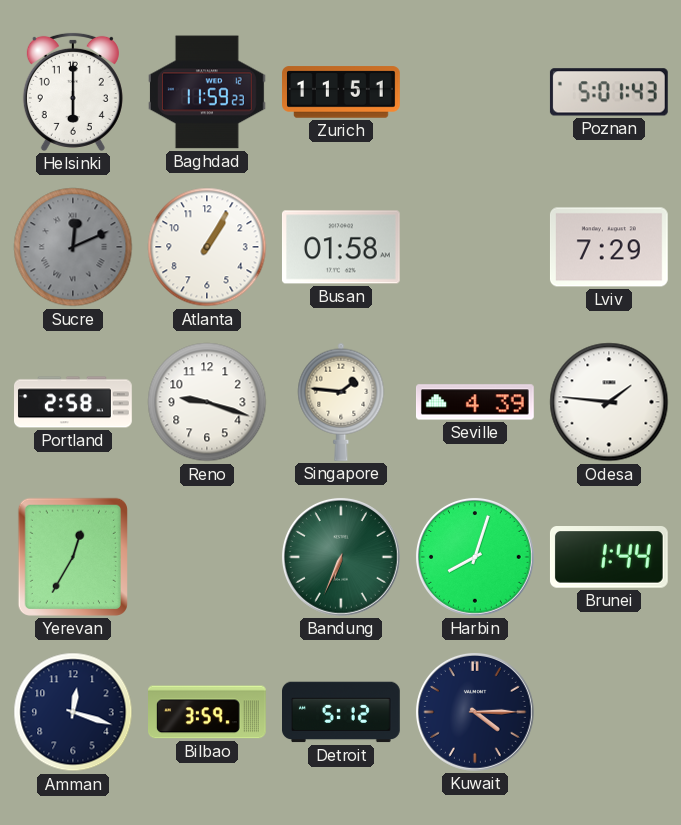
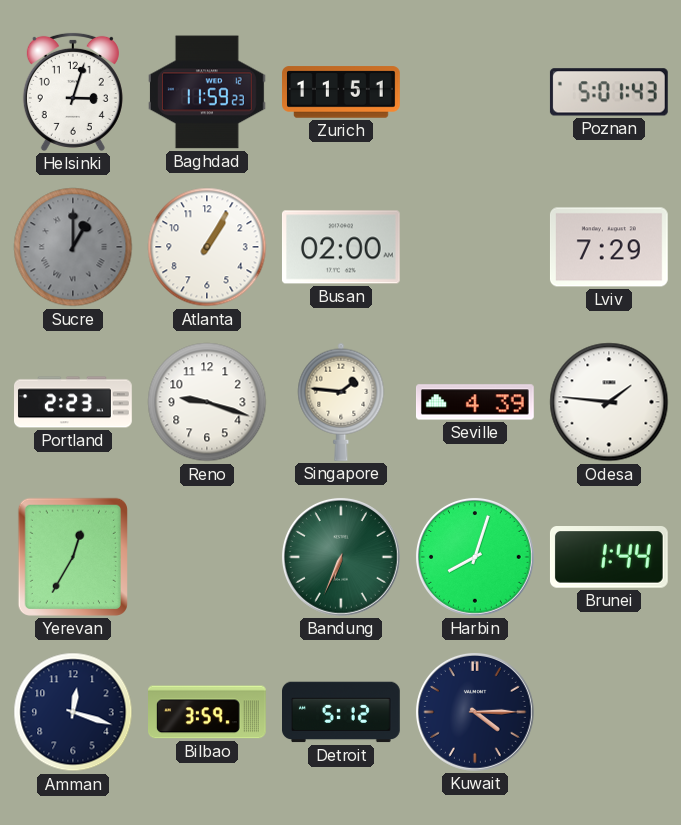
Helsinki: 6:00 -> 3:03 (73, 92)
Sucre: 12:11 -> 1:00 (73, 247)
Busan: 01:58 -> 02:00 (341, 247)
Portland: 2:58 -> 2:23 (74, 402)
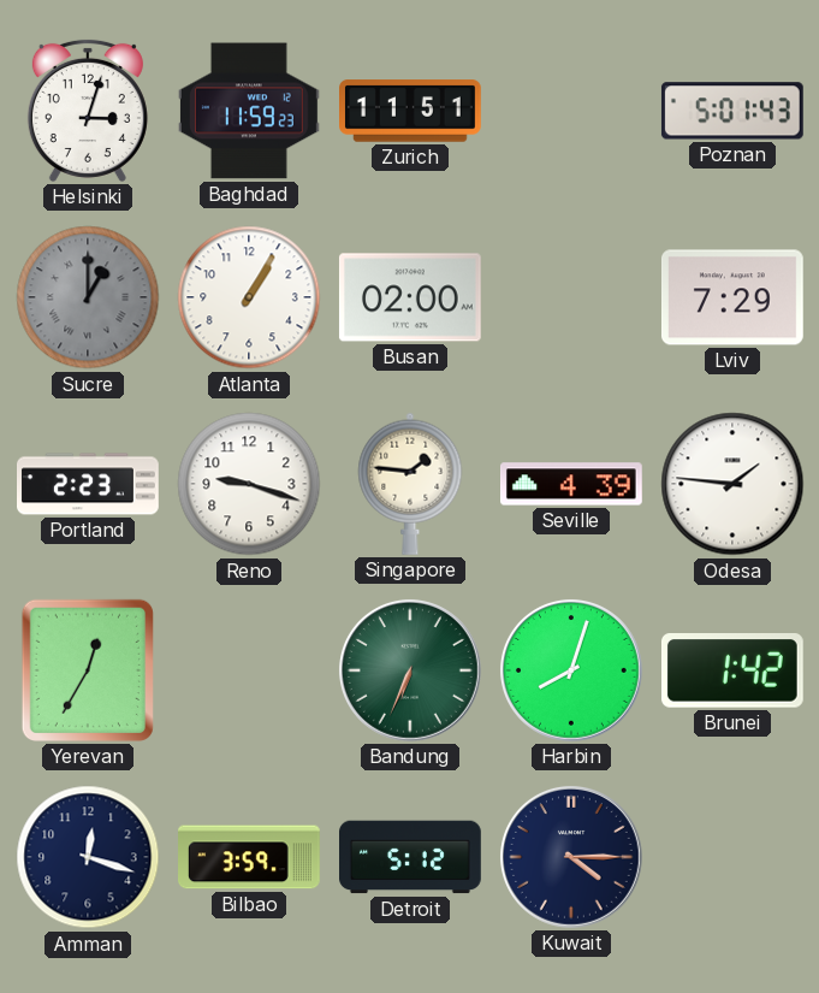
Brunei: 1:44 -> 1:42 (732, 672)
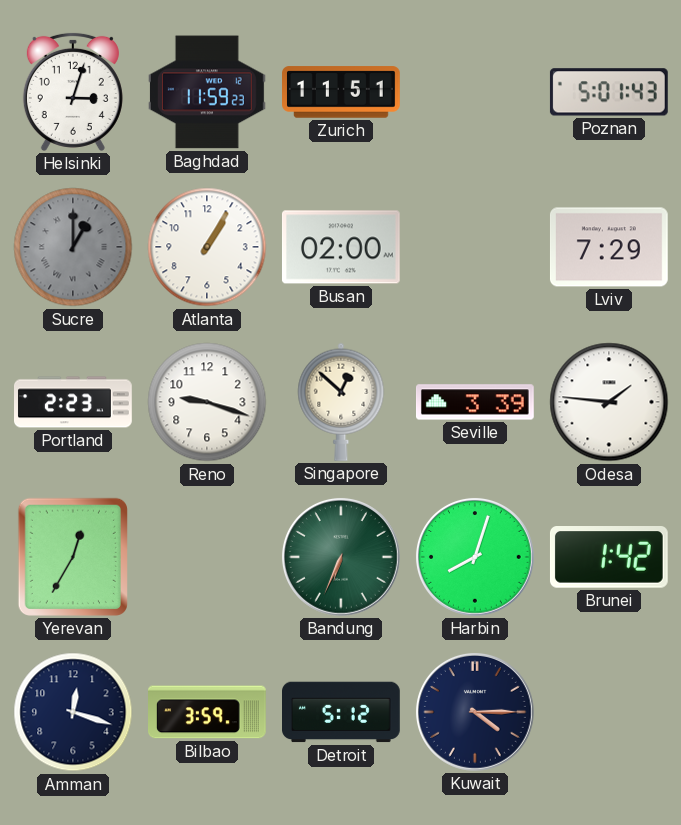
Singapore: 1:46 -> 12:52 (341, 402)
Seville: 4:39 -> 3:39 (476, 402)
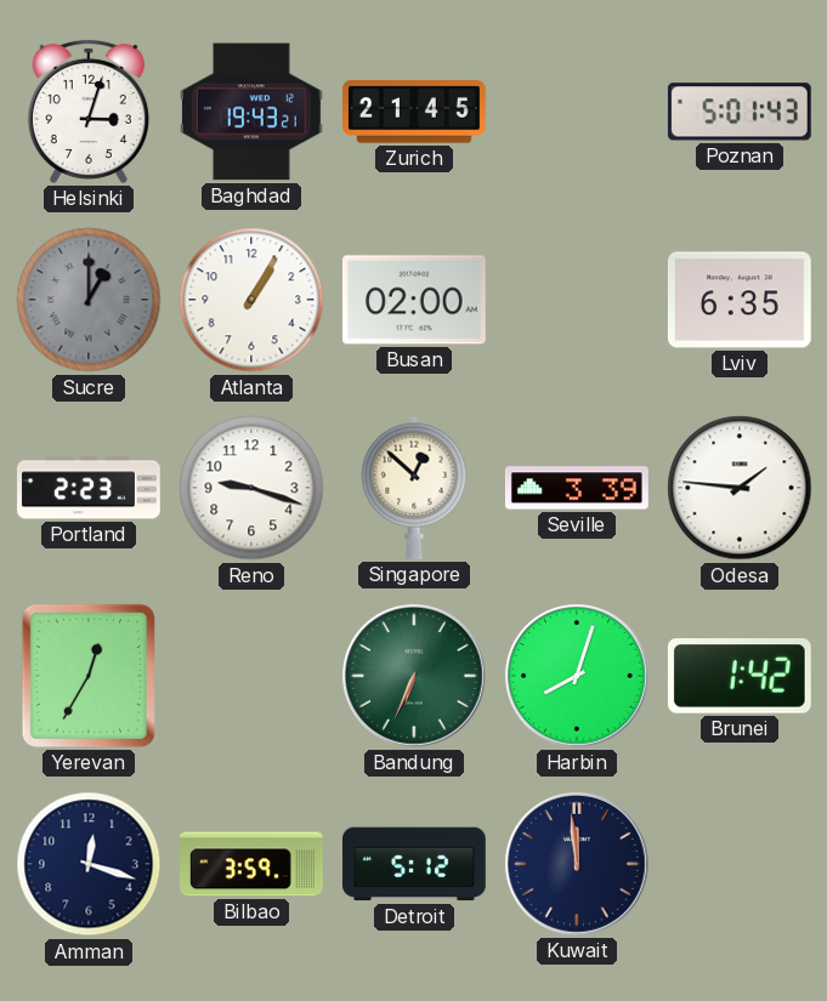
Baghdad: 11:59 -> 19:43 (251, 112)
Zurich: 11:51 -> 21:45 (415, 112)
Lviv: 7:29 -> 6:35 (740, 300)
Kuwait: 4:15 -> 11:59 (577, 864)
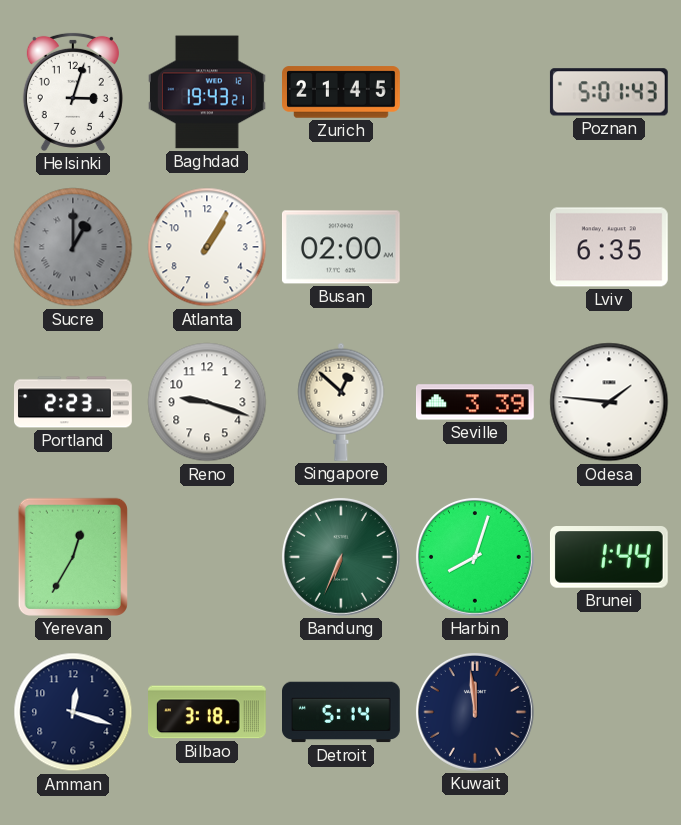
Brunei: 1:42 -> 1:44 (609, 558)
Bilbao: 3:59 -> 3:18 (208, 712)
Detroit: 5:12 -> 5:14 (342, 712)
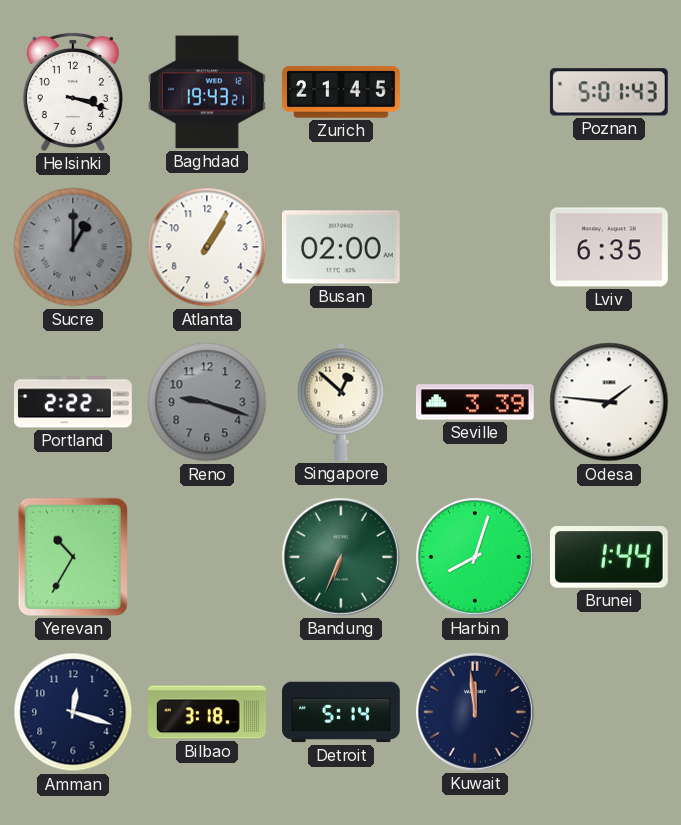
Helsinki: 3:03 -> 3:18 (73, 92)
Portland: 2:23 -> 2:22 (74, 402)
Reno dial: white -> grey (207, 402)
Yerevan: 12:35 -> 10:35 (73, 557)
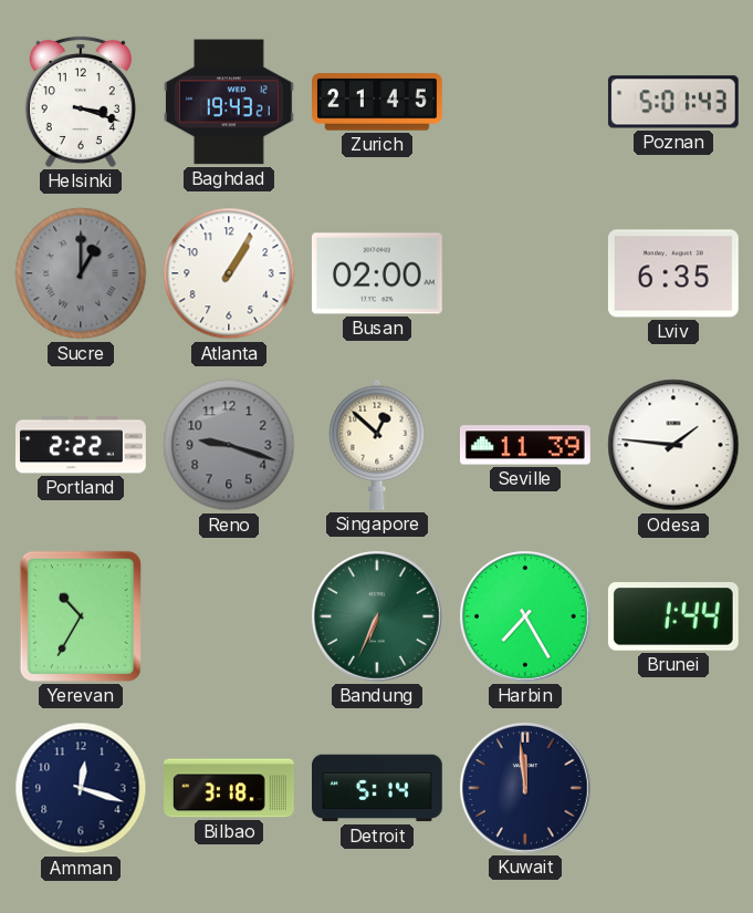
Seville: 3:39 -> 11:39 (526, 445)
Harbin: 8:03 -> 7:25 (525, 616)
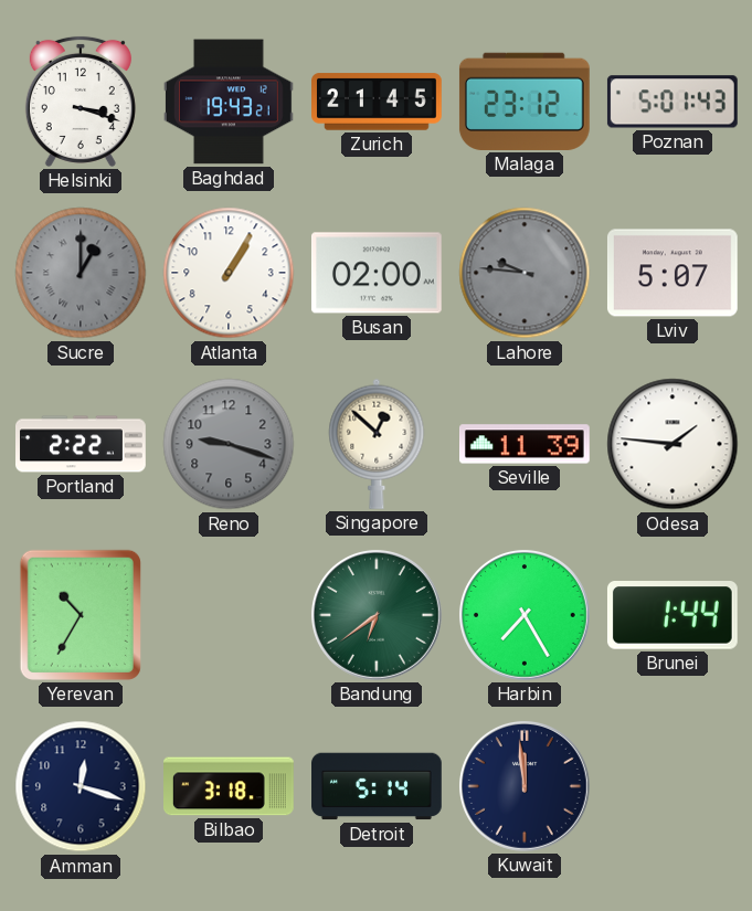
Malaga: none -> 23:12 (525, 102)
Lahore: none -> 9:46 (525, 273)
Lviv: 6:35 -> 5:07 (672, 273)
Bandung: 6:34 -> 6:39 (377, 615)
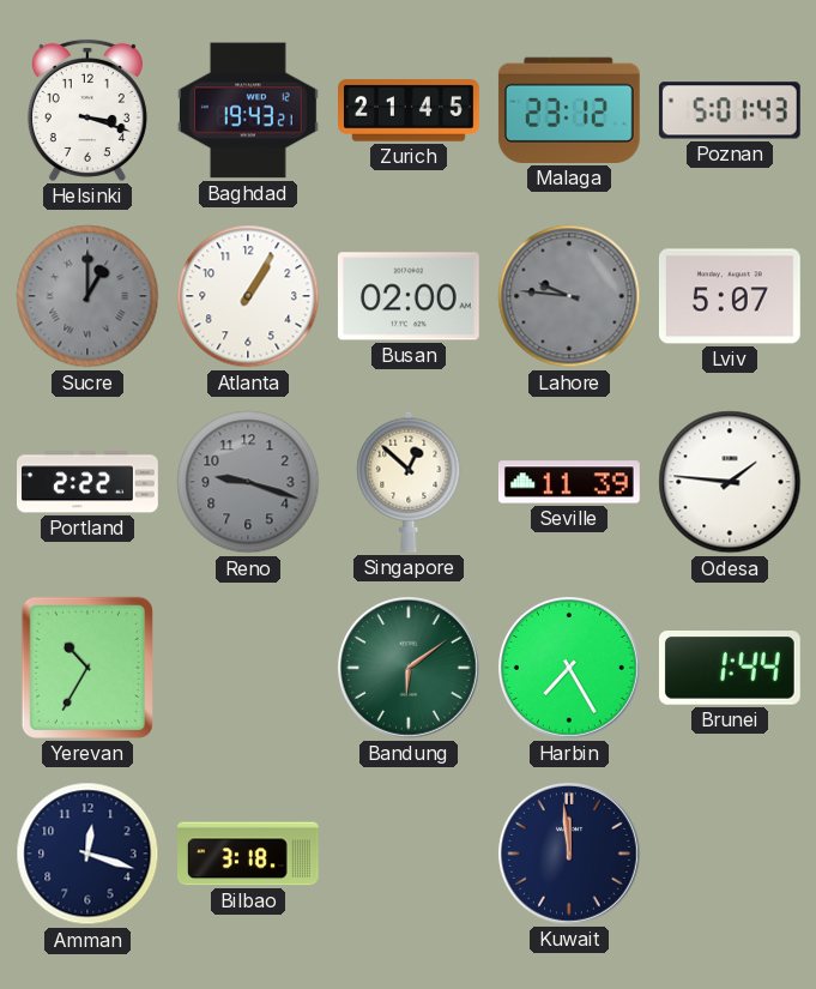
Bandung: 6:39 -> 6:09 (409, 668)
Detroit: 5:14 -> none (378, 786)
